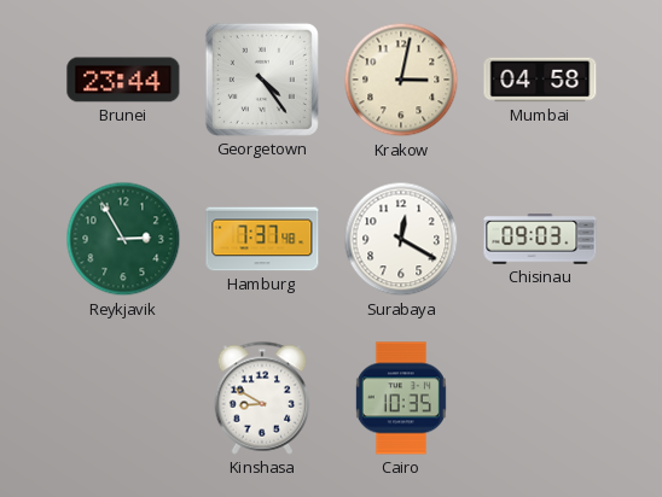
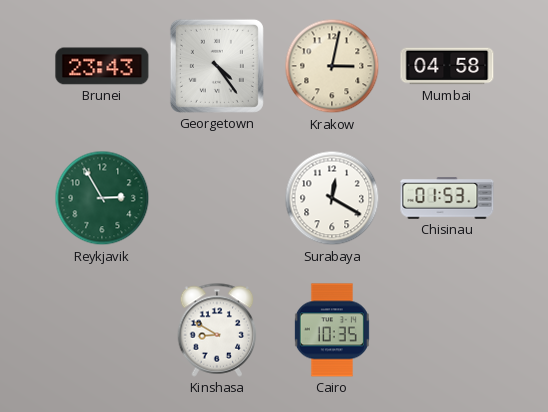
Brunei: 23:44 -> 23:43 (102, 66)
Hamburg: 7:37 -> none (262, 239)
Chisinau: 09:03 -> 01:53 (447, 198)
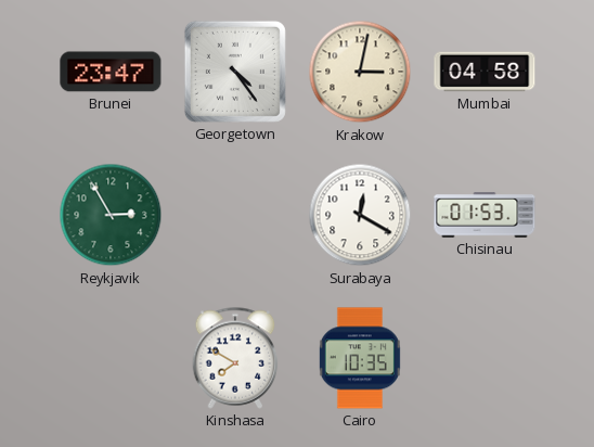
Brunei: 23:43 -> 23:47 (111, 72)
Kinshasa: 8:50 -> 7:50 (235, 358)
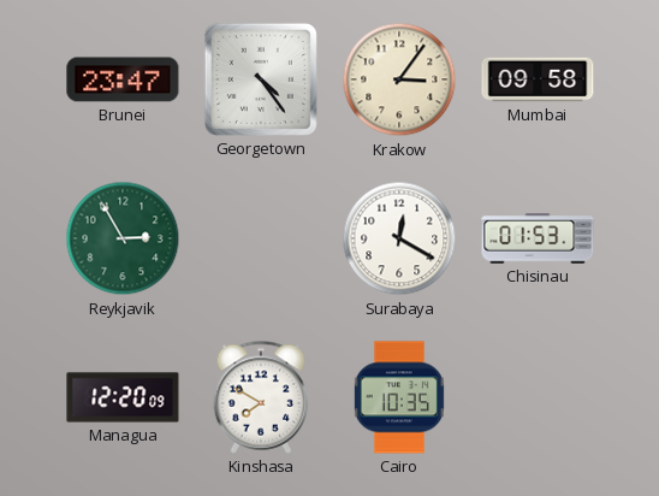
Krakow: 3:02 -> 3:06 (399, 79)
Mumbai: 04:58 -> 09:58 (538, 79)
Managua: none -> 12:20 (123, 397)
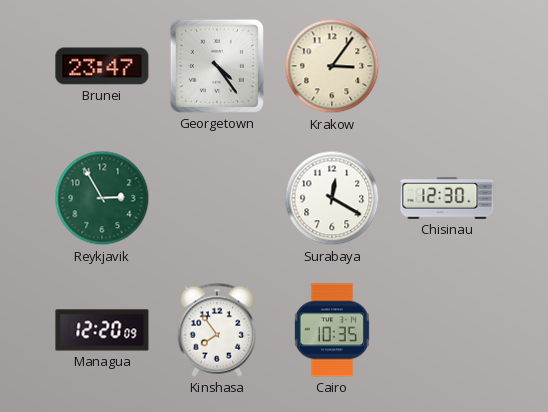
Mumbai: 09:58 -> none (538, 79)
Chisinau: 01:53 -> 12:30 (447, 198)
Kinshasa: 7:50 -> 7:54 (217, 330)
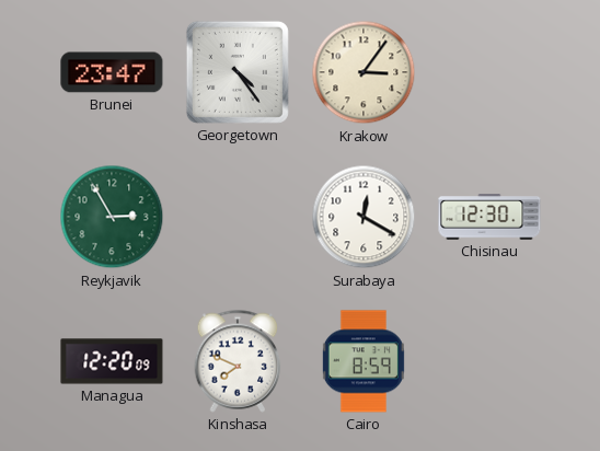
Kinshasa: 7:54 -> 7:49 (238, 361)
Cairo: 10:35 -> 8:59 (364, 361)
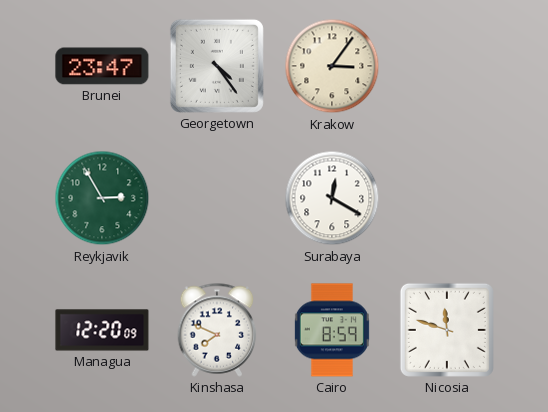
Chisinau: 12:30 -> none (489, 217)
Nicosia: none -> 11:48 (447, 330)
